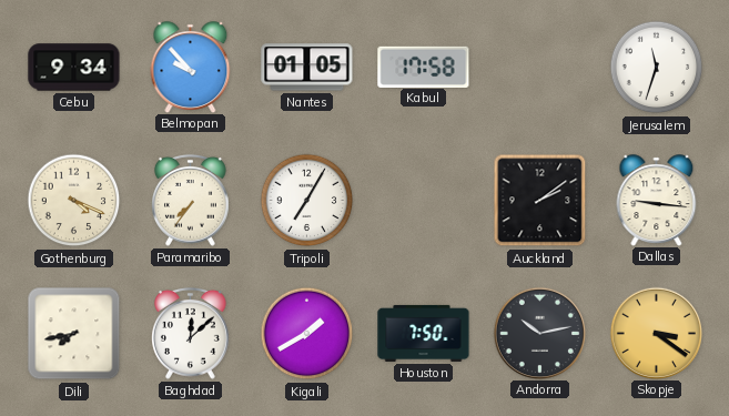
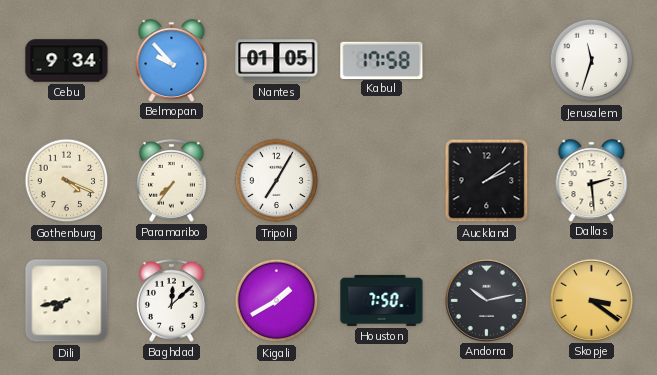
Dallas: 9:16 -> 2:29 (592, 180)
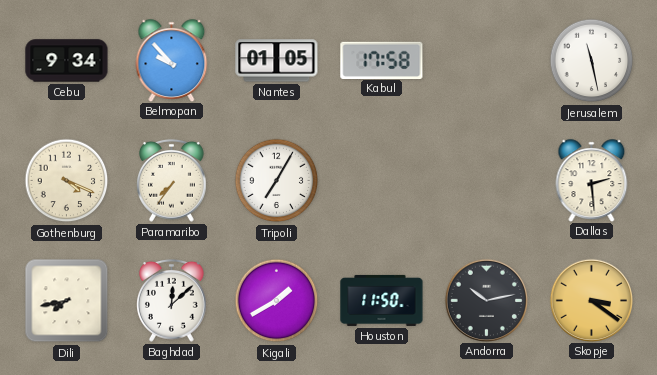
Jerusalem: 11:33 -> 11:28 (592, 61)
Auckland: 2:09 -> none (487, 181)
Houston: 7:50 -> 11:50 (382, 300)
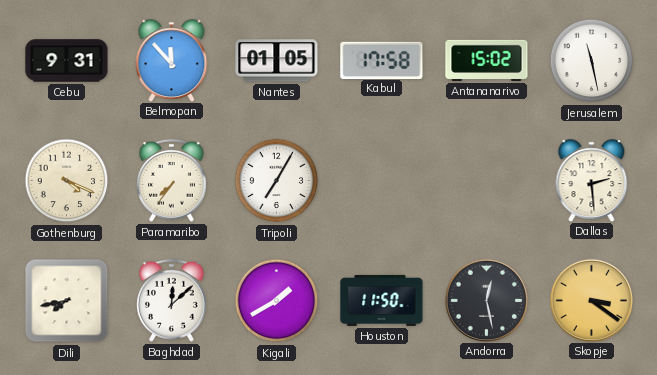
Cebu: 9:34 -> 9:31 (67, 61)
Belmopan: 9:53 -> 11:53 (172, 60)
Antananarivo: none -> 15:02 (487, 60)
Andorra: 10:13 -> 12:28 (486, 300)
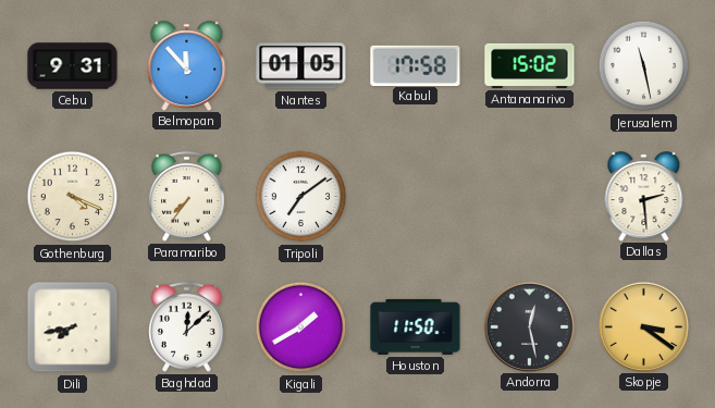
Tripoli: 7:05 -> 7:09 (301, 197)
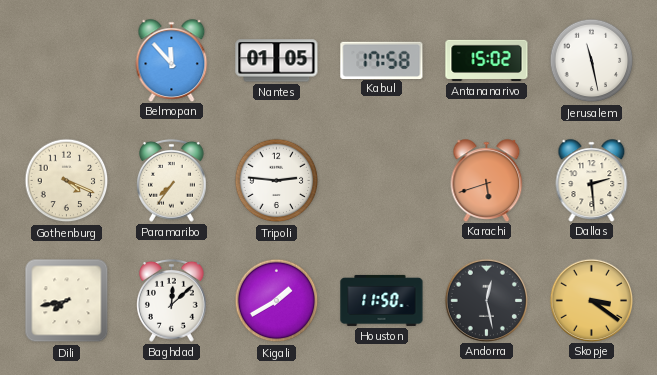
Cebu: 9:31 -> none (73, 66)
Tripoli: 7:09 -> 2:46 (277, 181)
Karachi: none -> 5:42 (487, 180)
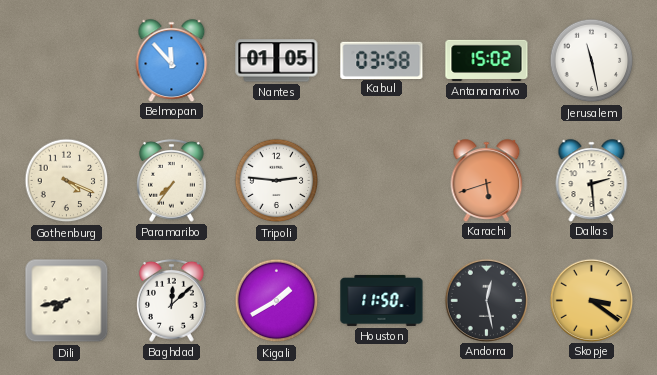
Kabul: 17:58 -> 03:58 (382, 60)
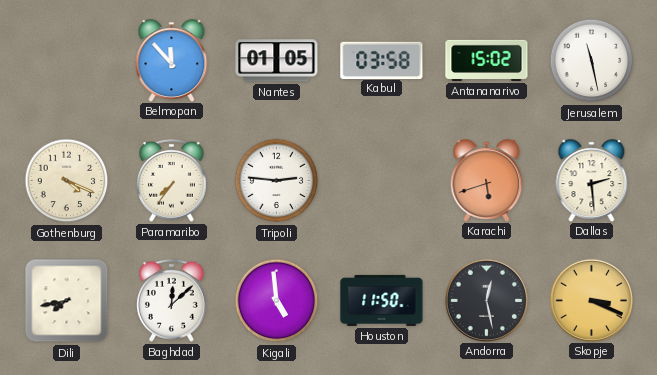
Kigali: 1:40 -> 4:59 (277, 301)
Skopje: 3:21 -> 3:19 (591, 300)
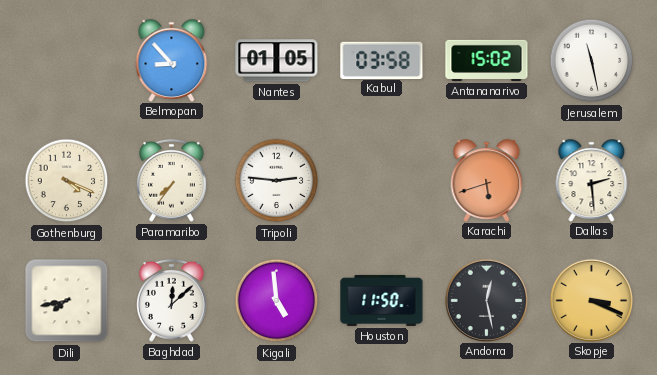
Belmopan: 11:53 -> 8:53 (172, 60)
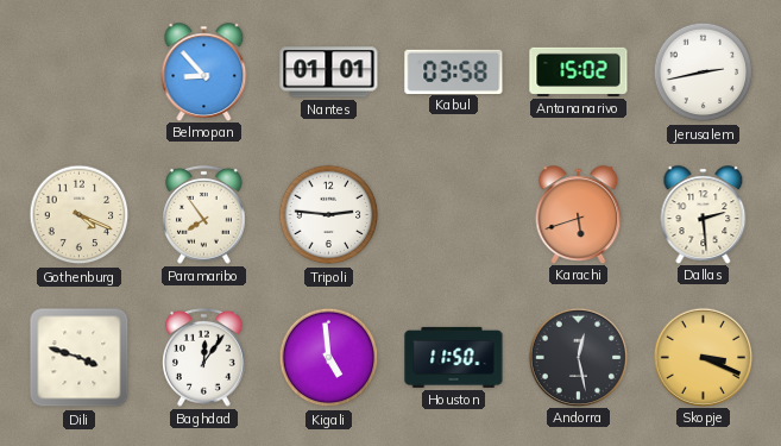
Nantes: 01:05 -> 01:01 (329, 73)
Jerusalem: 11:28 -> 2:43 (704, 73)
Paramaribo: 7:36 -> 7:54 (204, 214)
Dili: 7:43 -> 3:48 (80, 358)
Baghdad: 12:08 -> 12:06 (204, 357)
